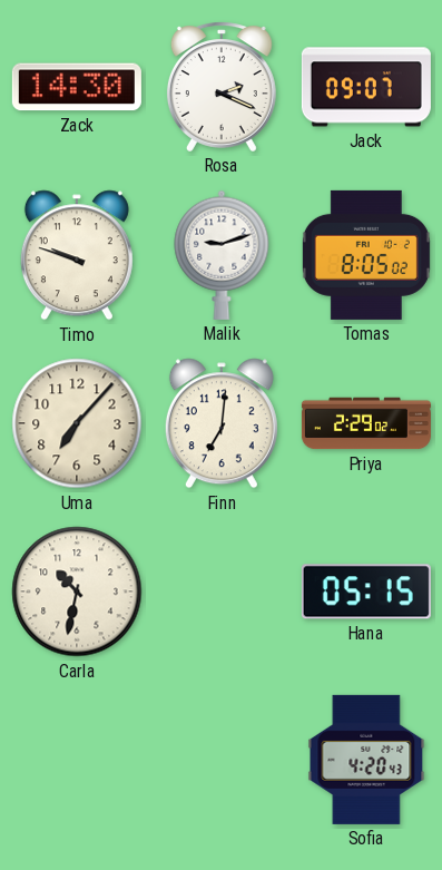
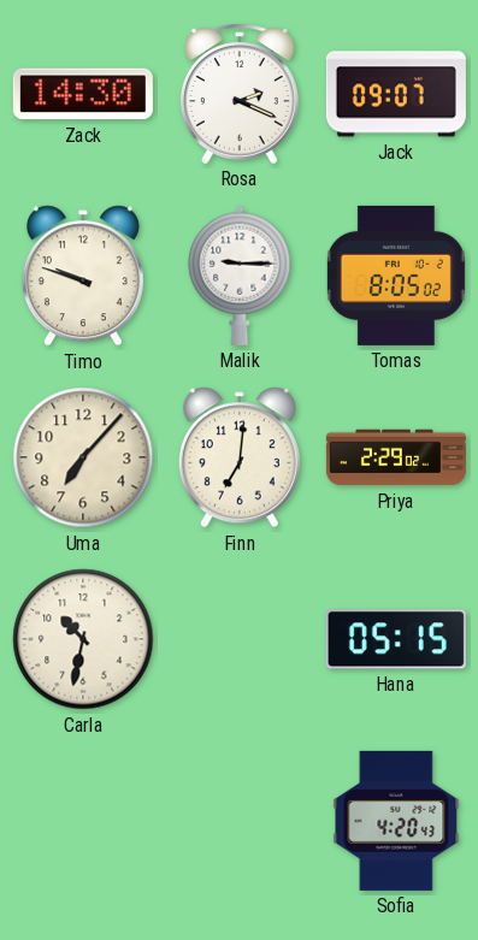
Malik: 9:12 -> 9:15 (240, 276)
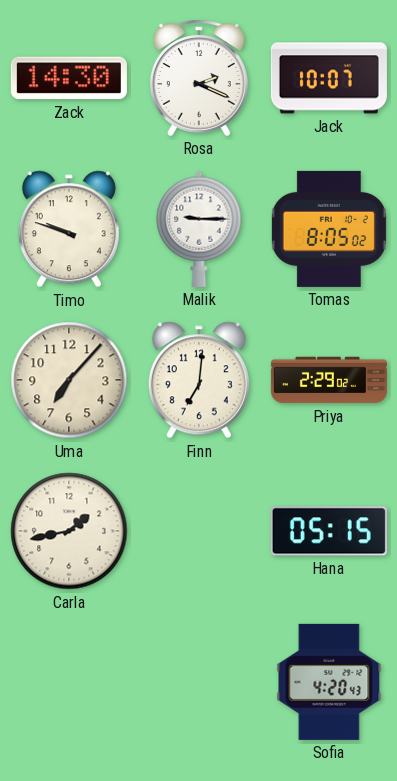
Jack: 09:07 -> 10:07 (329, 78)
Carla: 10:32 -> 1:43 (69, 531)
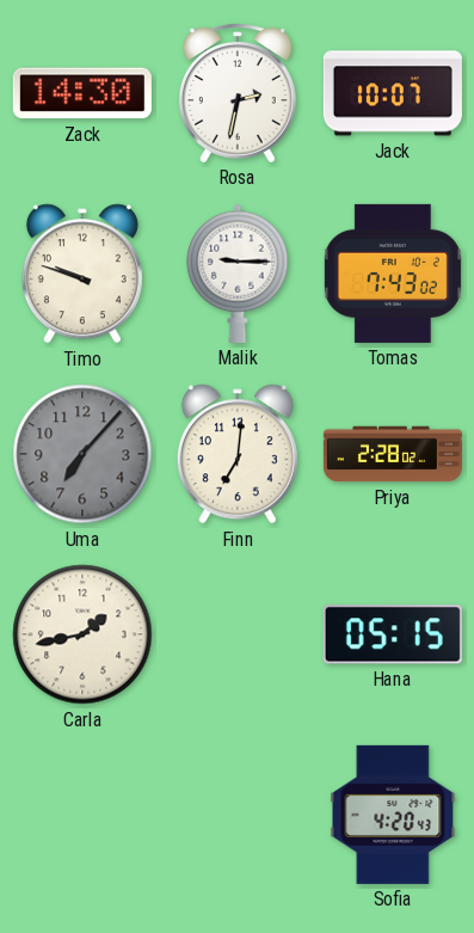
Rosa: 2:19 -> 2:32 (238, 93)
Tomas: 8:05 -> 7:43 (393, 274)
Uma dial: cream -> grey (82, 454)
Priya: 2:29 -> 2:28 (393, 454)
